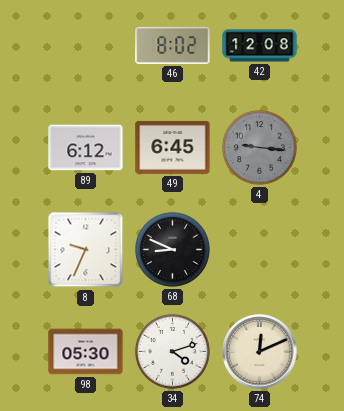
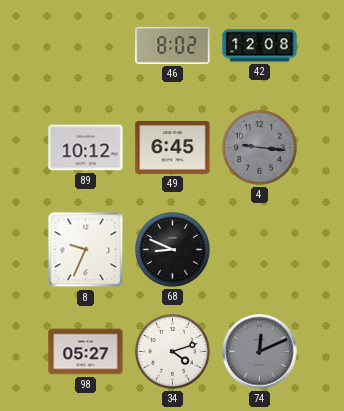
89: 6:12 -> 10:12 (86, 148)
98: 05:30 -> 05:27 (86, 352)
74 dial: cream -> grey (260, 352)
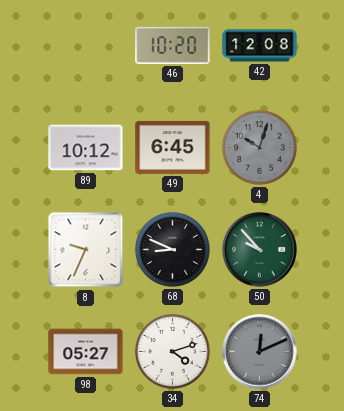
46: 8:02 -> 10:20 (173, 45)
4: 9:16 -> 10:03 (259, 147)
50: none -> 9:53 (260, 250)
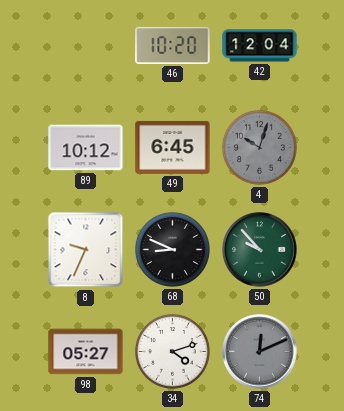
42: 12:08 -> 12:04 (260, 46)
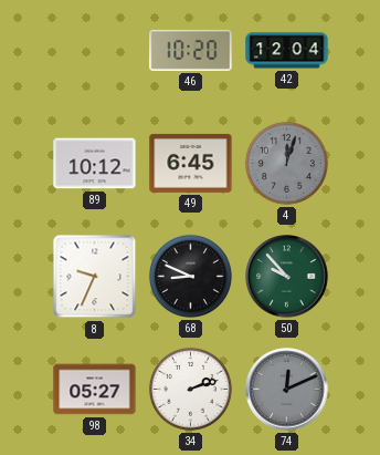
4: 10:03 -> 12:03 (286, 163)
34: 4:12 -> 2:12 (190, 389)
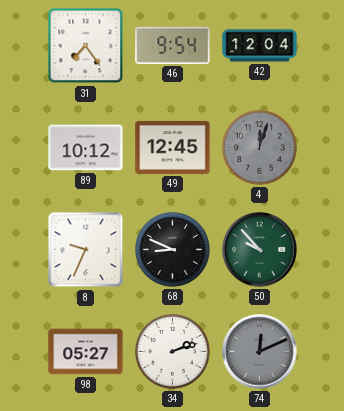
31: none -> 7:24 (86, 46)
46: 10:20 -> 9:54 (173, 45)
49: 6:45 -> 12:45 (173, 147)
